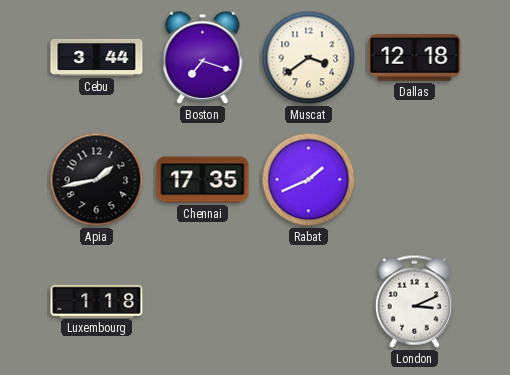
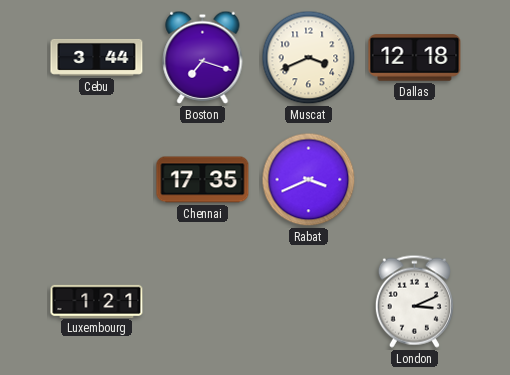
Muscat: 3:39 -> 3:41 (309, 58)
Apia: 1:43 -> none (97, 180)
Rabat: 1:41 -> 3:41 (309, 180)
Luxembourg: 1:18 -> 1:21 (97, 301)
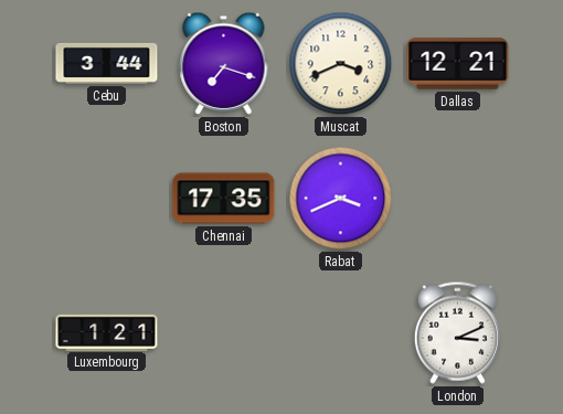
Dallas: 12:18 -> 12:21 (458, 64)
